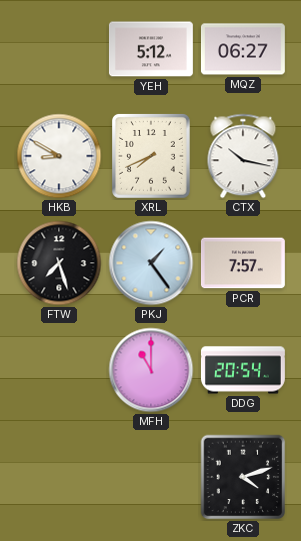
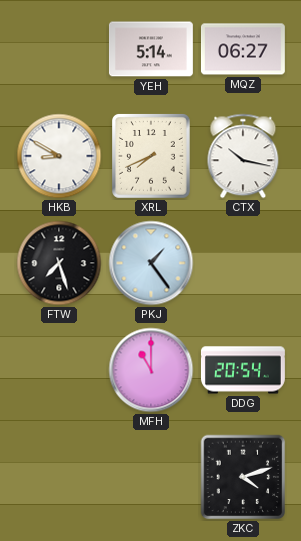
YEH: 5:12 -> 5:14 (151, 49)
PCR: 7:57 -> none (243, 263)
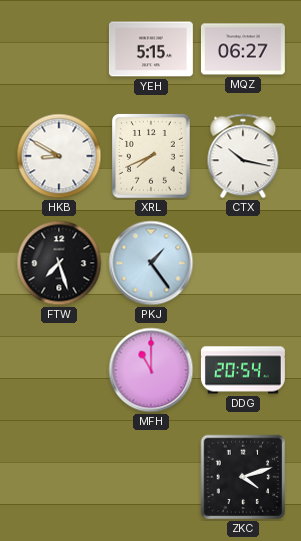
YEH: 5:14 -> 5:15 (151, 49)
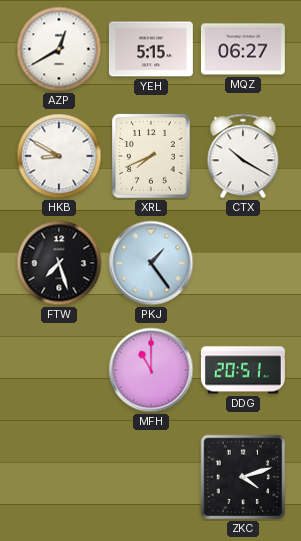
AZP: none -> 12:40 (59, 49)
CTX: 10:17 -> 10:20 (243, 156)
DDG: 20:54 -> 20:51 (243, 370)
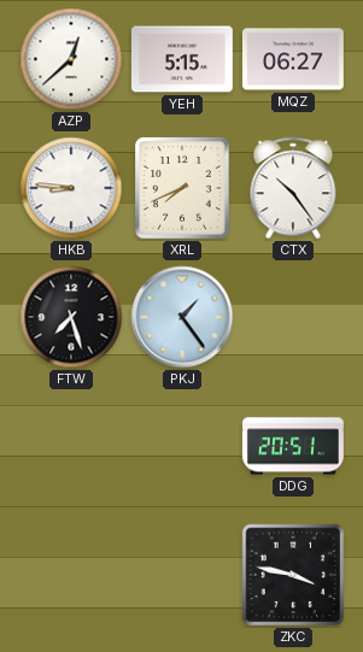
AZP: 12:40 -> 12:38 (71, 59)
HKB: 8:50 -> 8:46 (71, 188)
CTX: 10:20 -> 10:24 (293, 188)
MFH: 11:00 -> none (151, 370)
ZKC: 4:12 -> 3:47 (293, 575)
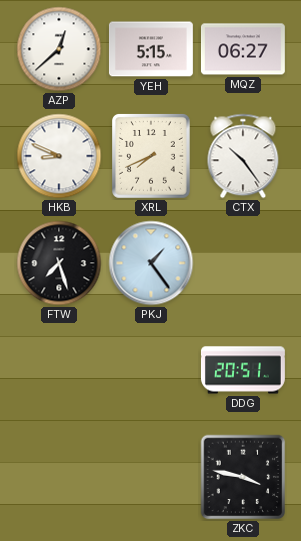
HKB: 8:46 -> 8:49 (59, 156)
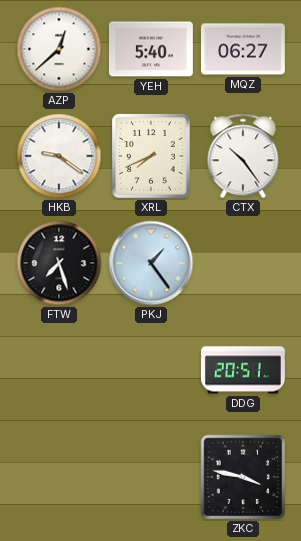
YEH: 5:15 -> 5:40 (151, 49)
HKB: 8:49 -> 9:21 (59, 156)
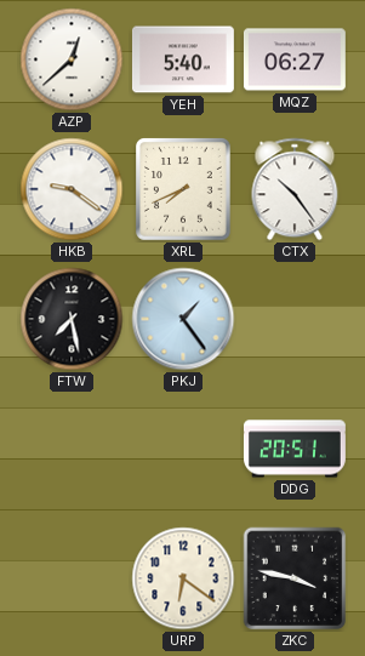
FTW: 7:27 -> 7:28 (72, 319)
URP: none -> 6:21 (183, 578)
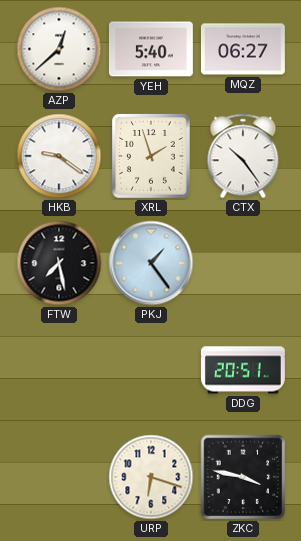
XRL: 7:41 -> 1:57 (152, 157)
URP: 6:21 -> 6:18 (151, 477)
